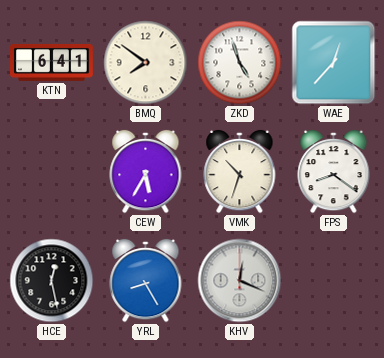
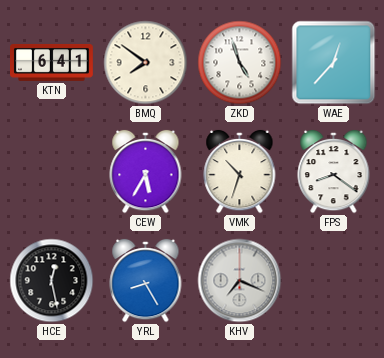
KHV: 12:19 -> 7:19 (240, 281)
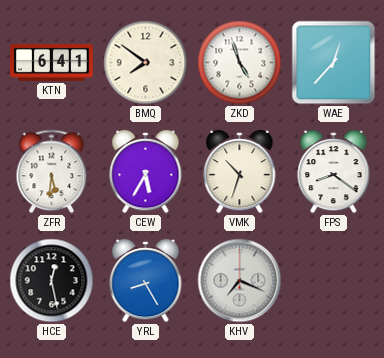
ZFR: none -> 5:31 (52, 172)
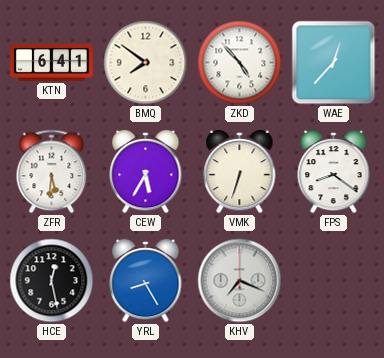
ZKD: 4:57 -> 4:53 (240, 63)
VMK: 10:33 -> 6:33 (240, 172)
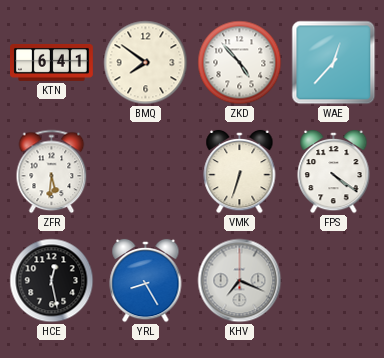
CEW: 5:35 -> none (146, 172)
FPS: 8:21 -> 4:21 (334, 172)
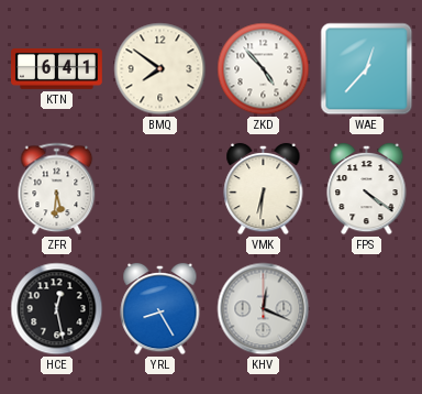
VMK: 6:33 -> 6:31 (264, 189)
KHV: 7:19 -> 12:19 (264, 309)
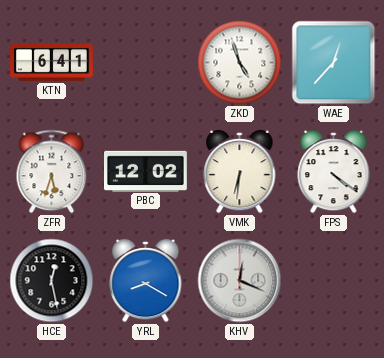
BMQ: 7:51 -> none (160, 69)
ZKD: 4:53 -> 4:57 (240, 63)
ZFR: 5:31 -> 5:33 (52, 172)
PBC: none -> 12:02 (146, 171)
YRL: 8:25 -> 8:20 (146, 281)
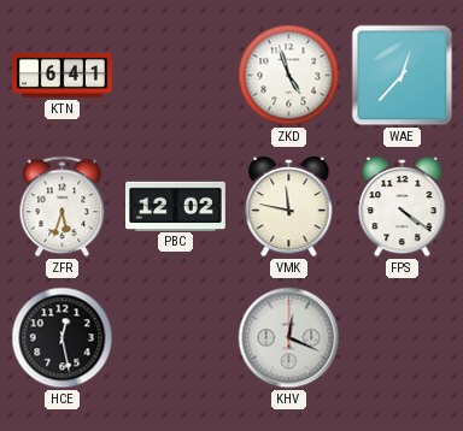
VMK: 6:31 -> 11:47 (289, 207)
YRL: 8:20 -> none (146, 281)
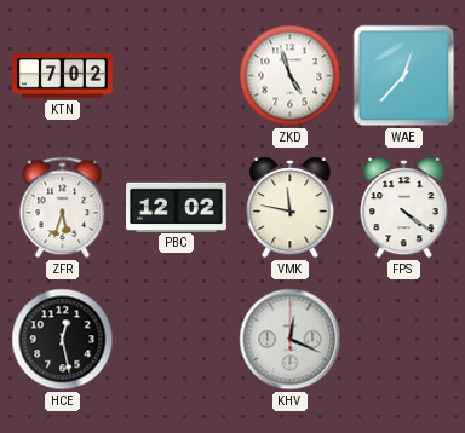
KTN: 6:41 -> 7:02 (63, 75)
